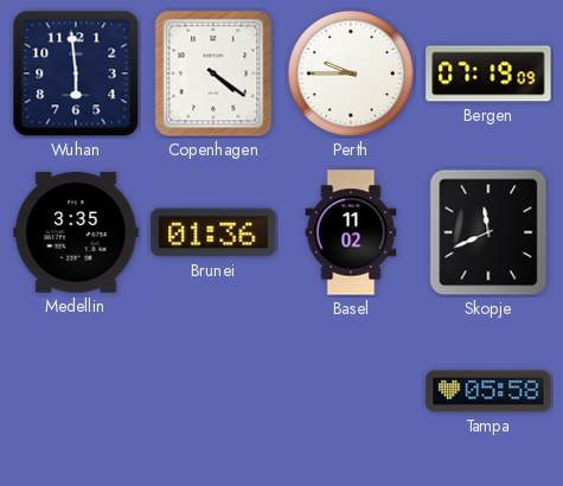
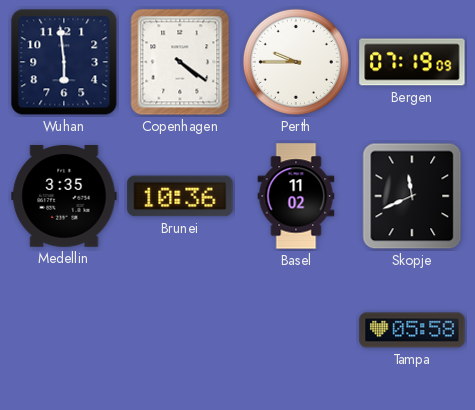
Brunei: 01:36 -> 10:36 (180, 196)
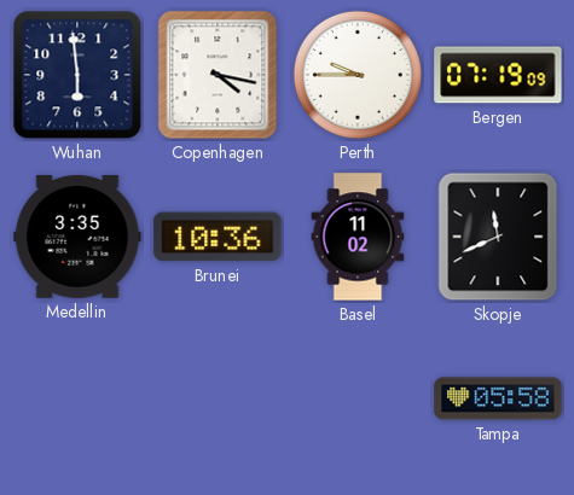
Copenhagen: 4:21 -> 4:17 (218, 75)
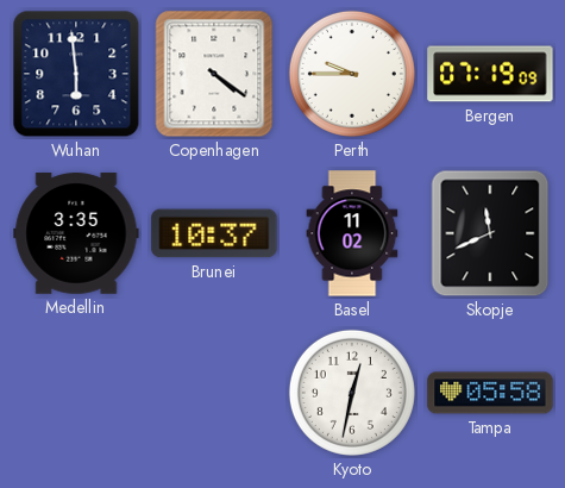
Copenhagen: 4:17 -> 4:21 (214, 74)
Brunei: 10:36 -> 10:37 (214, 233)
Kyoto: none -> 12:32 (352, 393)
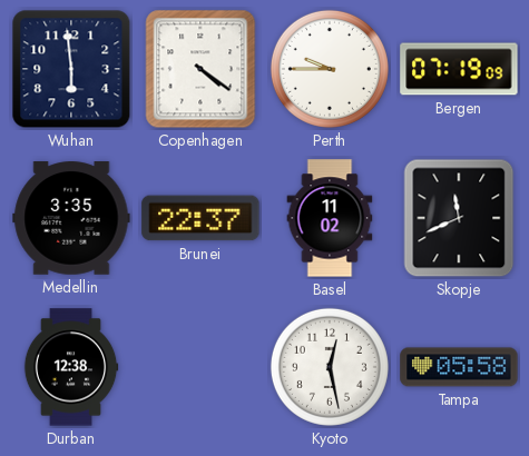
Brunei: 10:37 -> 22:37 (200, 218)
Durban: none -> 12:38 (71, 367)
Kyoto: 12:32 -> 12:28 (330, 367)
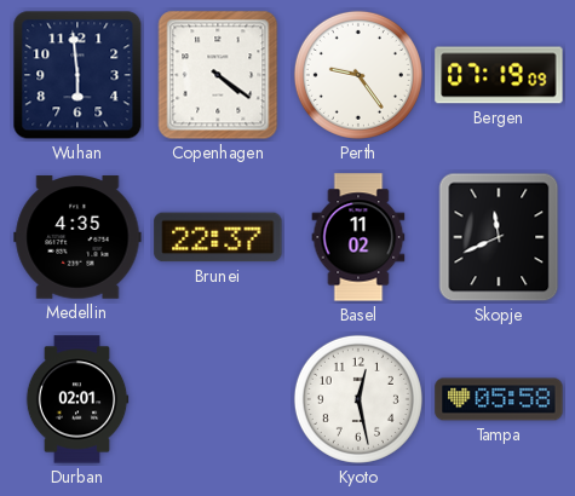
Perth: 9:45 -> 9:24 (358, 75)
Medellin: 3:35 -> 4:35 (77, 237)
Durban: 12:38 -> 02:01 (77, 399)
